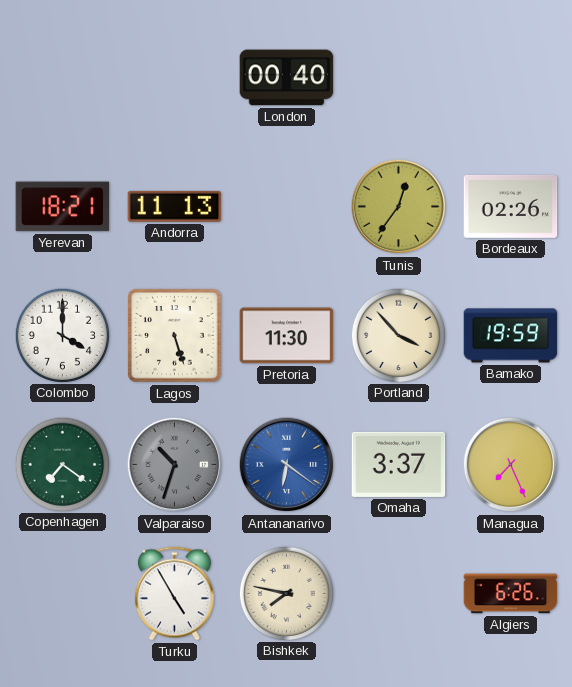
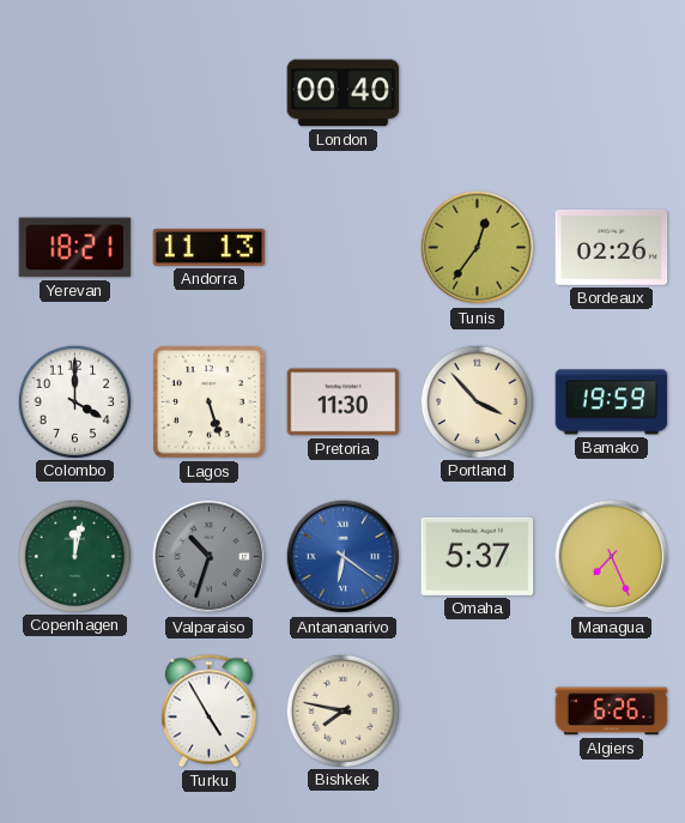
Copenhagen: 7:21 -> 12:02 (74, 556)
Omaha: 3:37 -> 5:37 (478, 556)
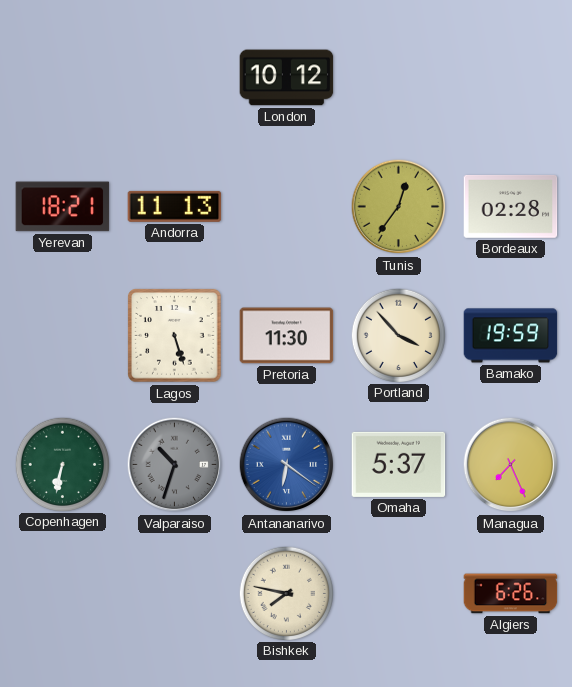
London: 00:40 -> 10:12 (287, 78)
Bordeaux: 02:26 -> 02:28 (511, 206)
Colombo: 4:00 -> none (74, 401)
Copenhagen: 12:02 -> 6:32 (62, 464)
Turku: 4:55 -> none (208, 712)
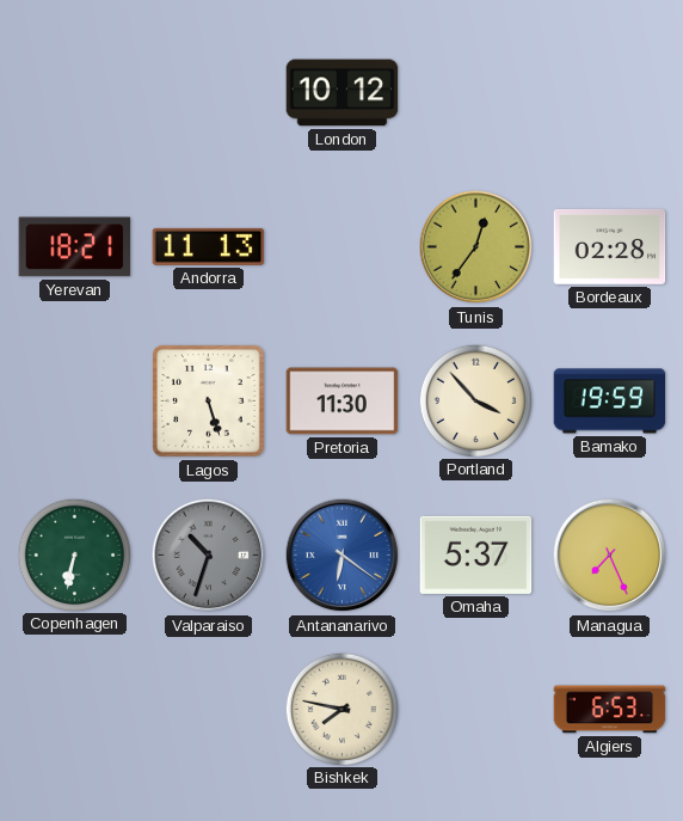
Algiers: 6:26 -> 6:53 (610, 710)
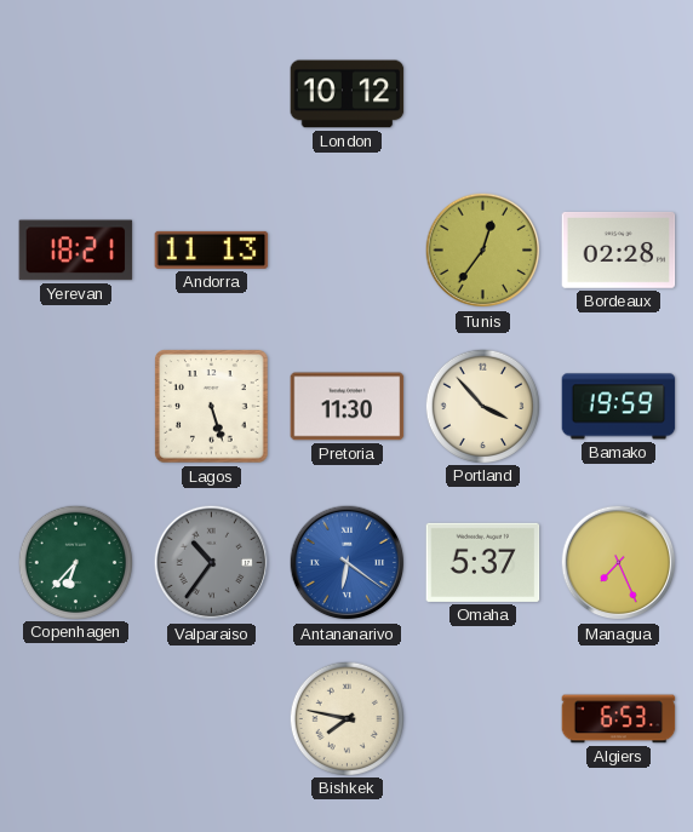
Copenhagen: 6:32 -> 6:37 (75, 562)
Valparaiso: 10:33 -> 10:36 (212, 563)
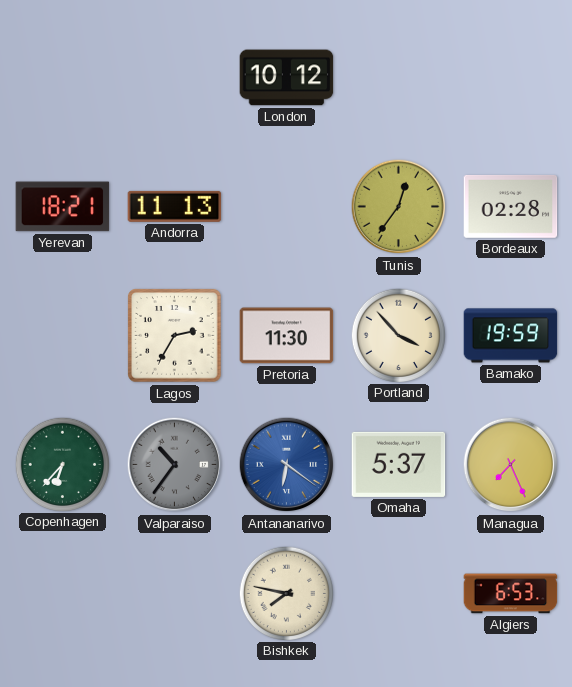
Lagos: 5:27 -> 2:35 (175, 336)
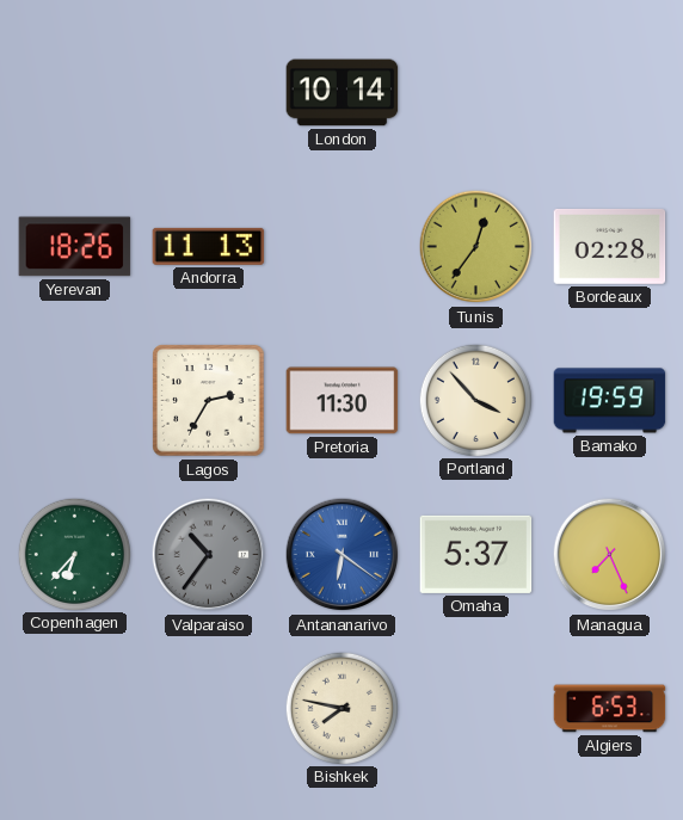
London: 10:12 -> 10:14 (343, 93)
Yerevan: 18:21 -> 18:26 (75, 247)
